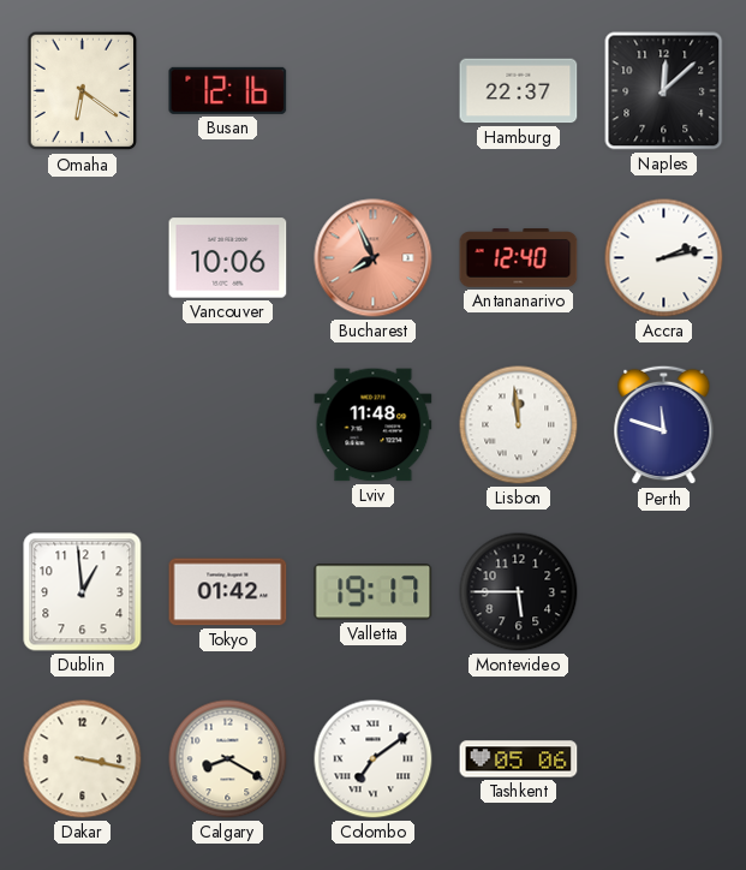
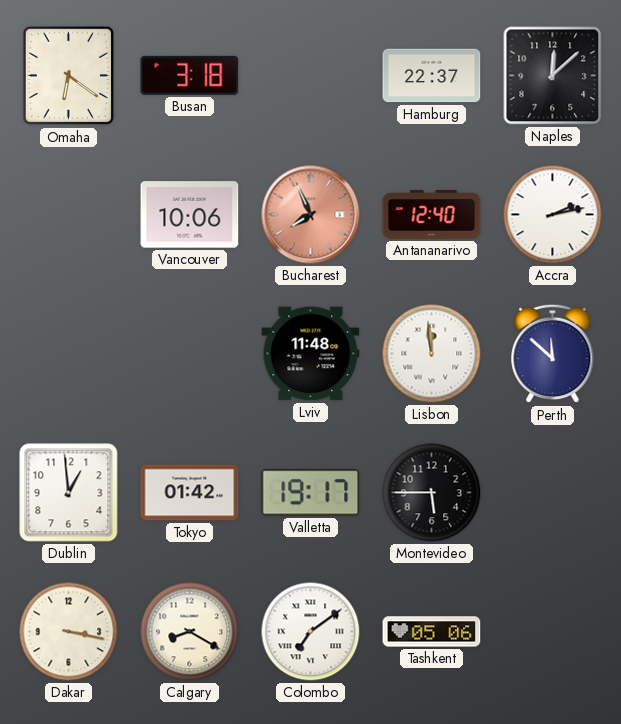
Busan: 12:16 -> 3:18 (190, 75)
Perth: 11:48 -> 11:52 (553, 354)
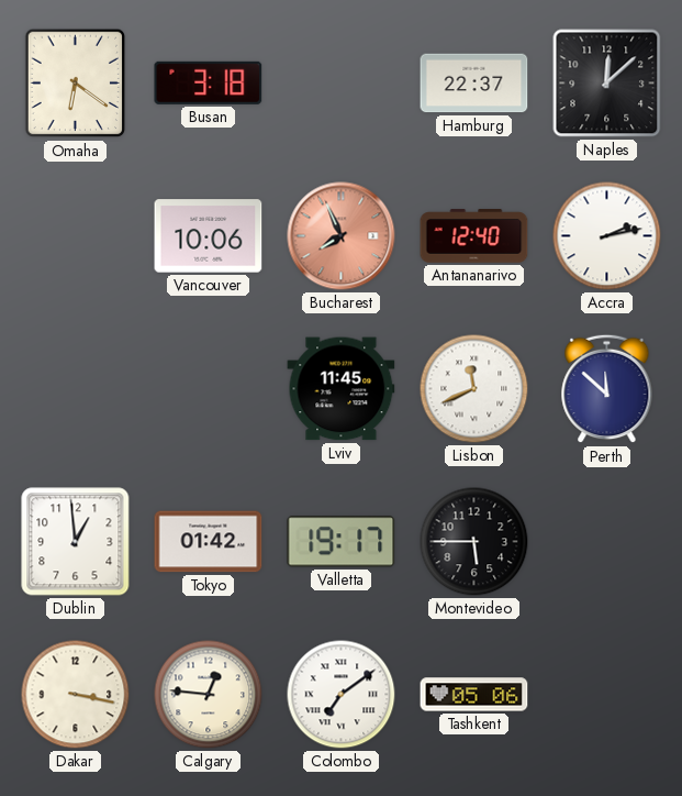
Lviv: 11:48 -> 11:45 (342, 389)
Lisbon: 11:59 -> 11:41 (474, 389)
Calgary: 8:20 -> 12:46 (209, 695)
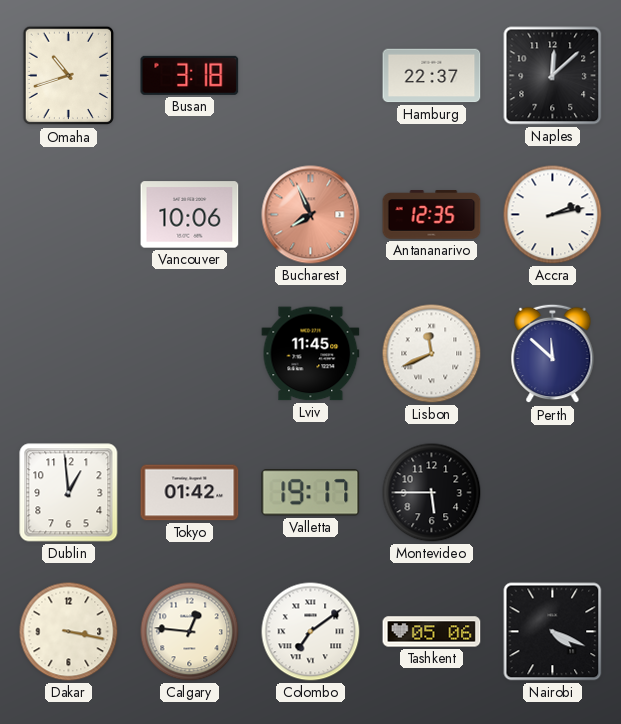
Omaha: 6:21 -> 10:42 (69, 76)
Antananarivo: 12:40 -> 12:35 (432, 215)
Nairobi: none -> 4:19 (553, 632)
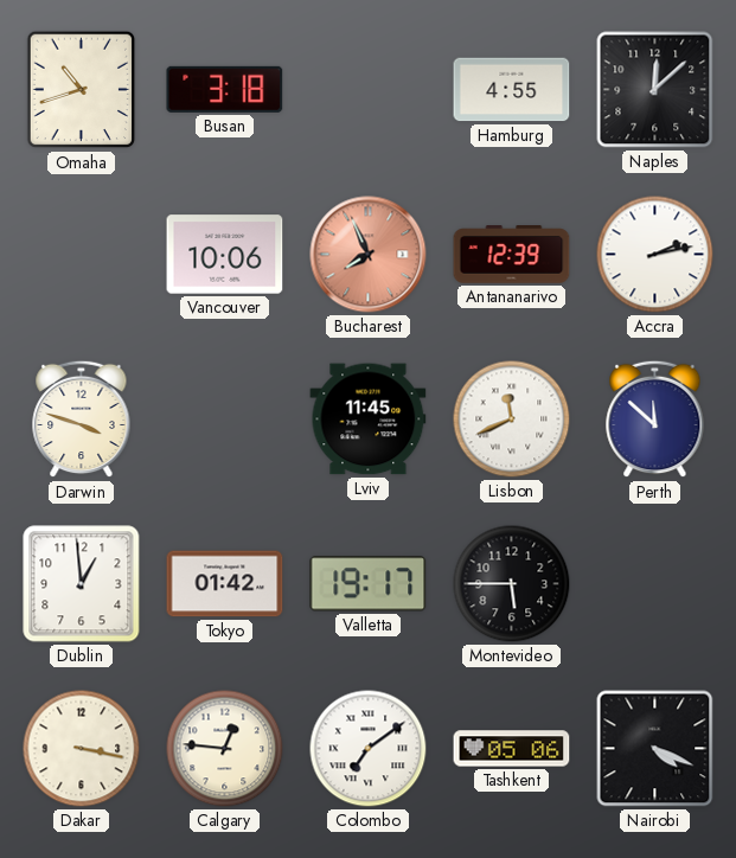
Hamburg: 22:37 -> 4:55 (512, 90)
Antananarivo: 12:35 -> 12:39 (512, 255)
Darwin: none -> 3:48 (82, 420)
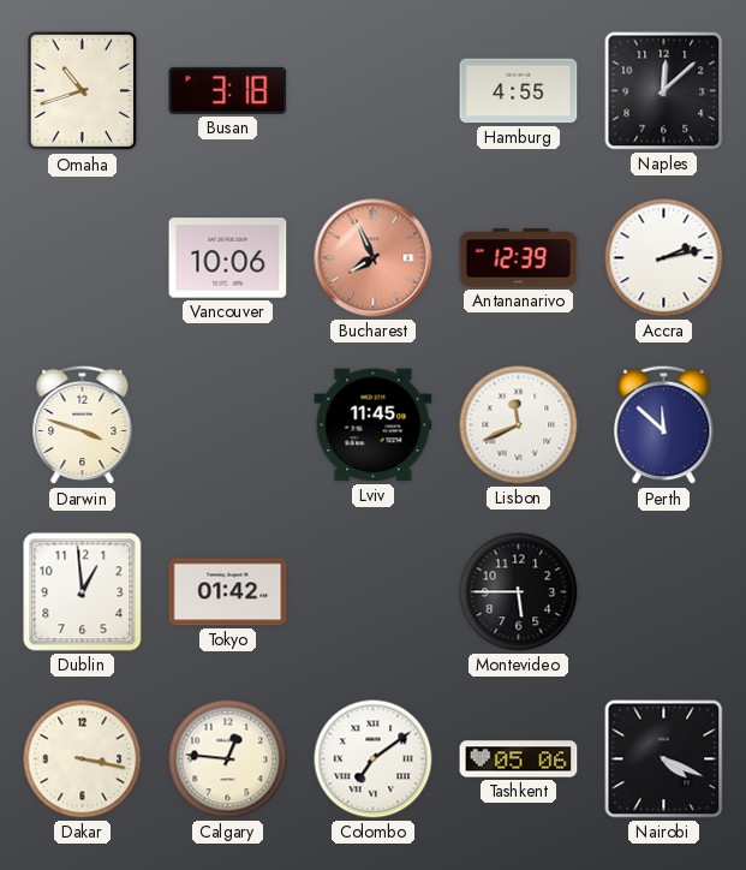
Valletta: 19:17 -> none (369, 584)
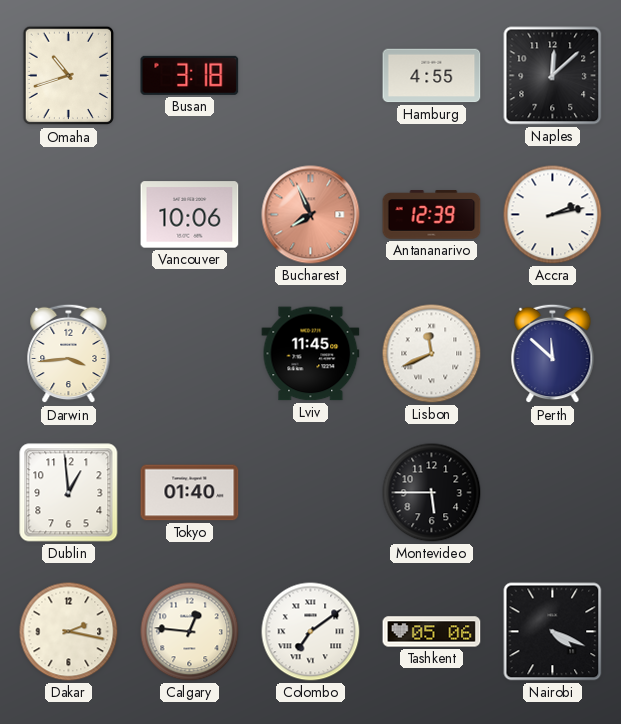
Darwin: 3:48 -> 3:44 (69, 354)
Tokyo: 01:42 -> 01:40 (190, 493)
Dakar: 3:17 -> 2:17 (69, 632)
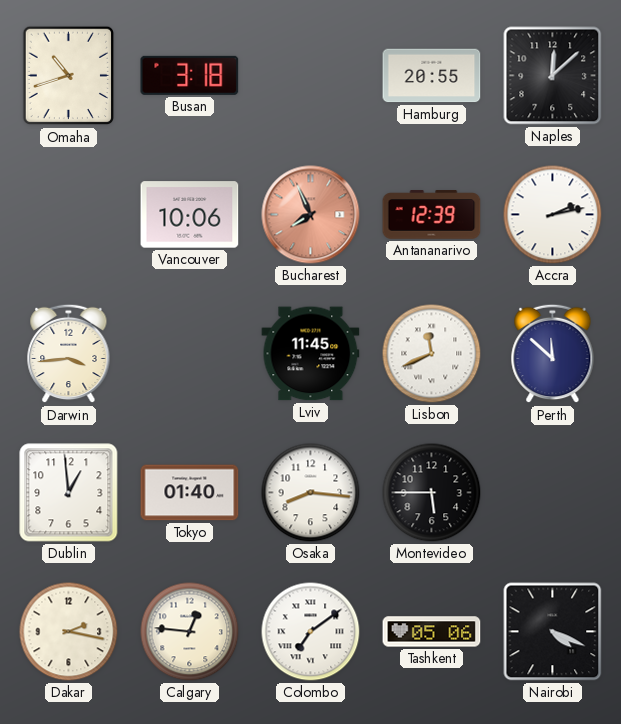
Hamburg: 4:55 -> 20:55 (432, 76)
Osaka: none -> 8:16 (311, 493)
